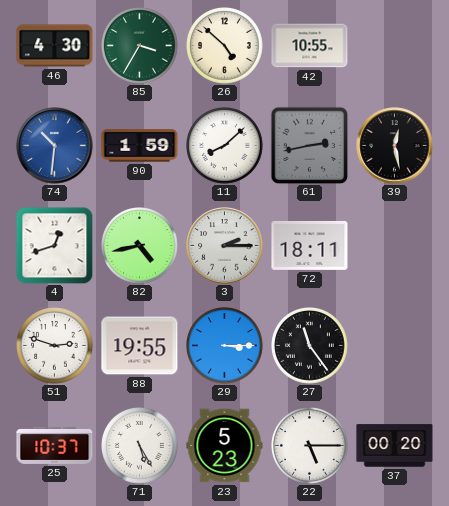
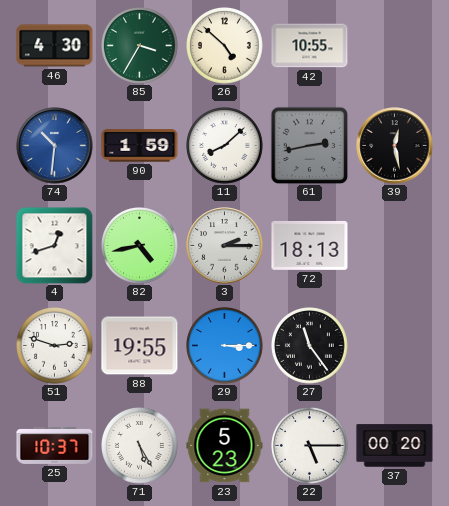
72: 18:11 -> 18:13 (310, 245)
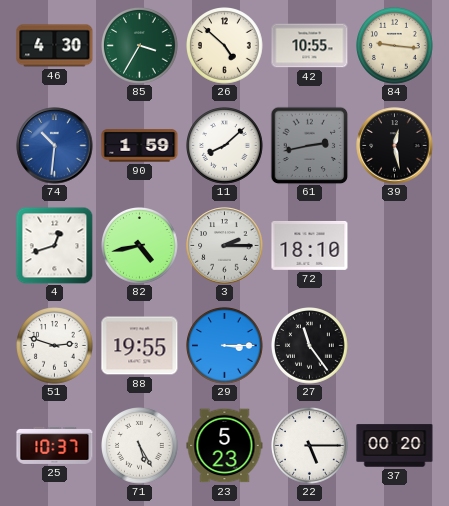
84: none -> 9:16 (395, 46)
72: 18:13 -> 18:10 (310, 245)
